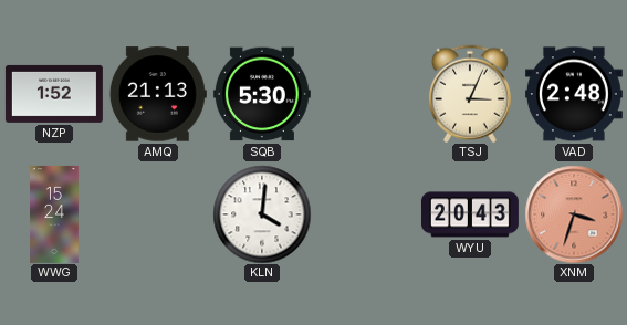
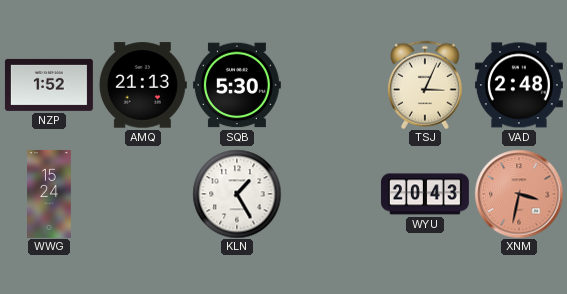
KLN: 4:01 -> 1:25 (237, 194)
XNM: 3:33 -> 3:32 (519, 194)
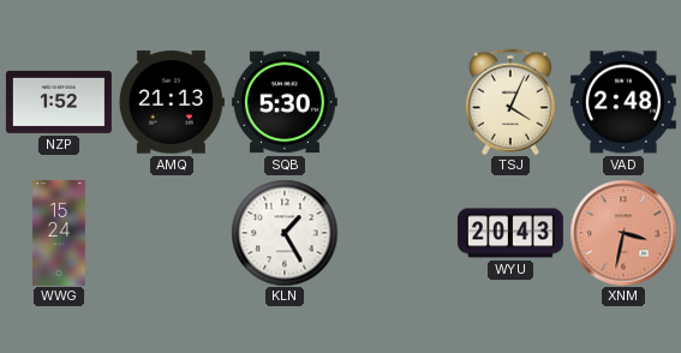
TSJ: 3:04 -> 4:04 (510, 102)
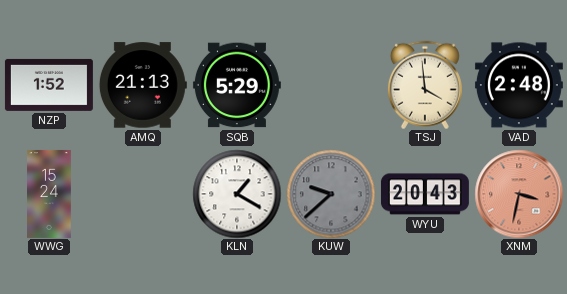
SQB: 5:30 -> 5:29 (237, 85)
TSJ: 4:04 -> 3:59 (425, 85)
KLN: 1:25 -> 1:20 (237, 194)
KUW: none -> 9:38 (331, 194)
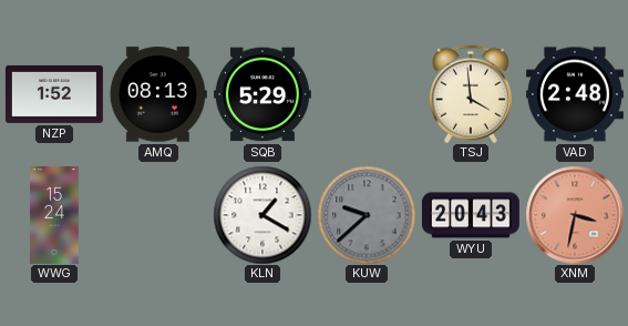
AMQ: 21:13 -> 08:13 (158, 94)
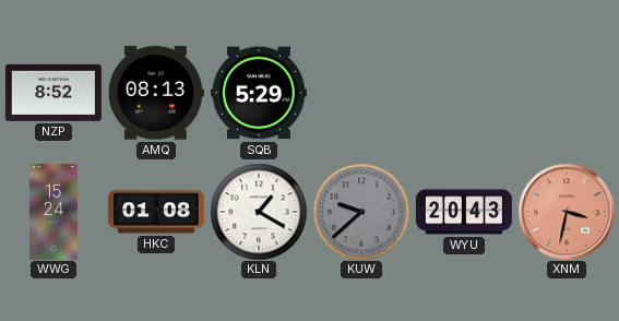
NZP: 1:52 -> 8:52 (53, 93)
TSJ: 3:59 -> none (471, 94)
VAD: 2:48 -> none (575, 94)
HKC: none -> 01:08 (156, 212)
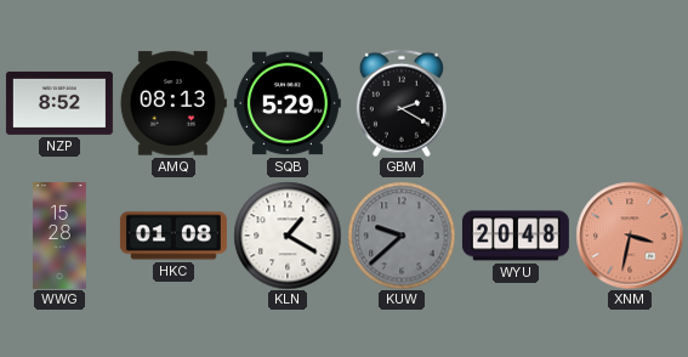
GBM: none -> 2:20 (402, 103)
WWG: 15:24 -> 15:28 (59, 236)
WYU: 20:43 -> 20:48 (516, 236)
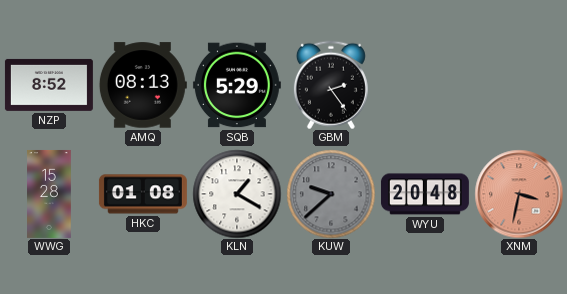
GBM: 2:20 -> 2:24 (331, 85)
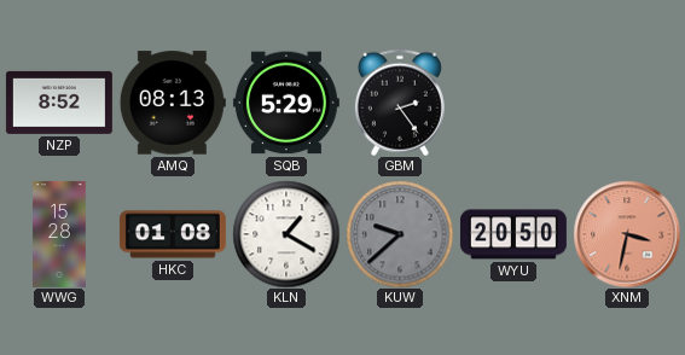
WYU: 20:48 -> 20:50 (513, 234)
